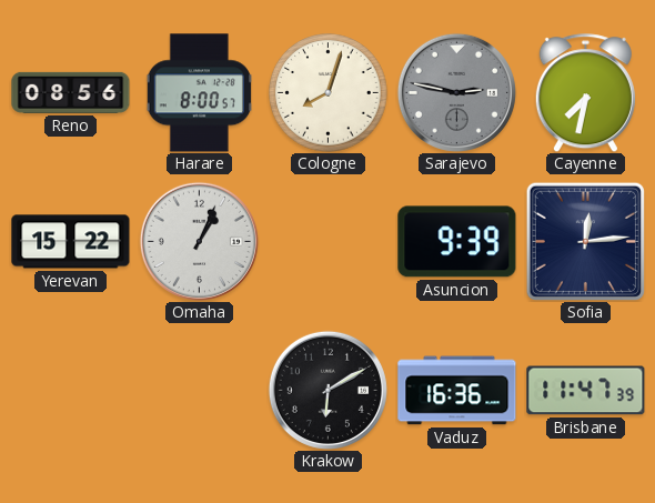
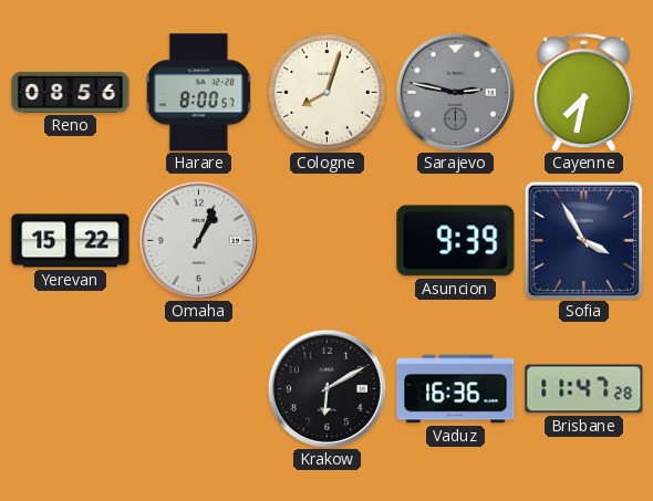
Sofia: 12:14 -> 3:55 (583, 240)
Brisbane: 11:47:39 -> 11:47:28 (584, 389)
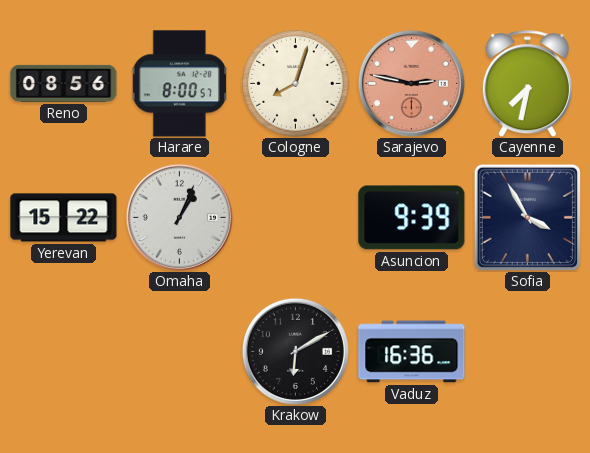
Sarajevo dial: grey -> salmon (411, 83)
Brisbane: 11:47 -> none (584, 389)
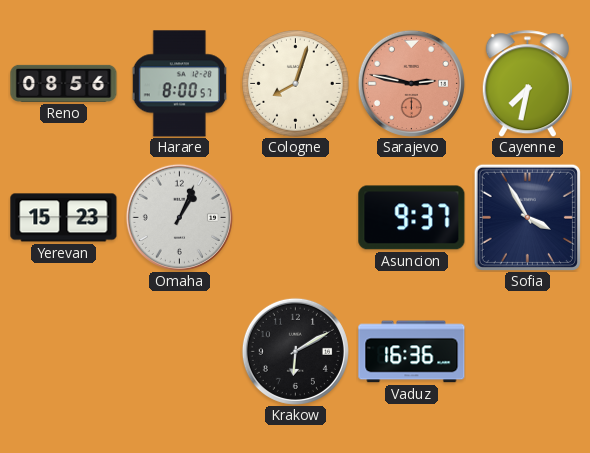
Yerevan: 15:22 -> 15:23 (64, 218)
Asuncion: 9:39 -> 9:37 (412, 218)
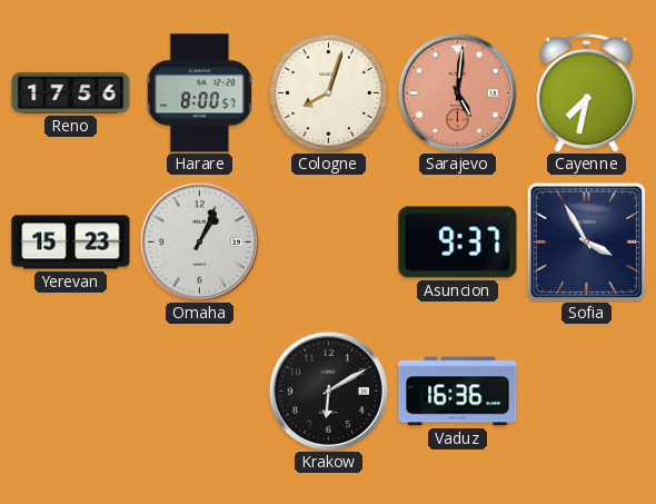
Reno: 08:56 -> 17:56 (71, 92)
Sarajevo: 2:47 -> 5:01 (457, 92)
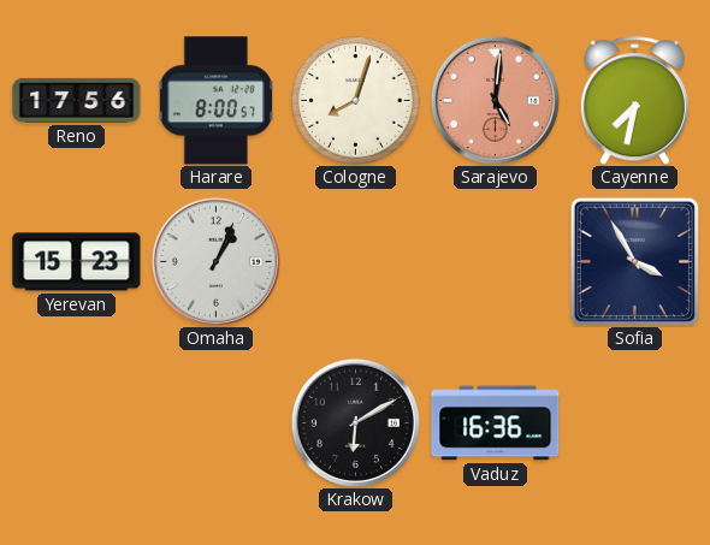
Asuncion: 9:37 -> none (458, 243)
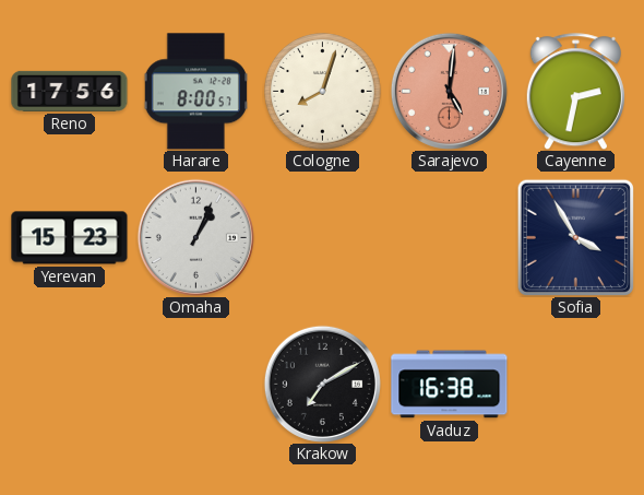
Cayenne: 7:32 -> 2:32 (575, 92)
Krakow: 6:10 -> 7:10 (322, 384)
Vaduz: 16:36 -> 16:38 (450, 385)
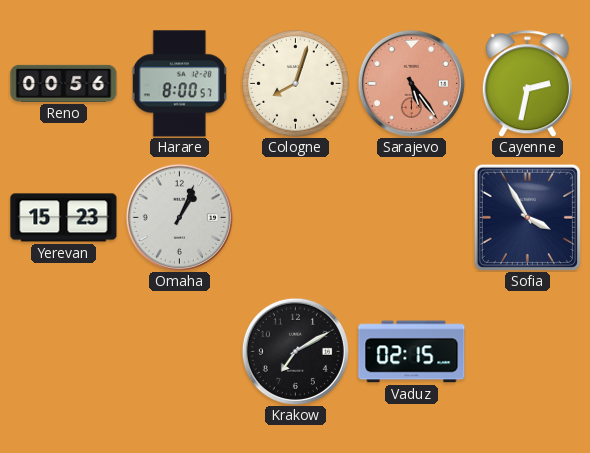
Reno: 17:56 -> 00:56 (64, 83)
Sarajevo: 5:01 -> 5:24 (411, 83)
Vaduz: 16:38 -> 02:15 (412, 352)
